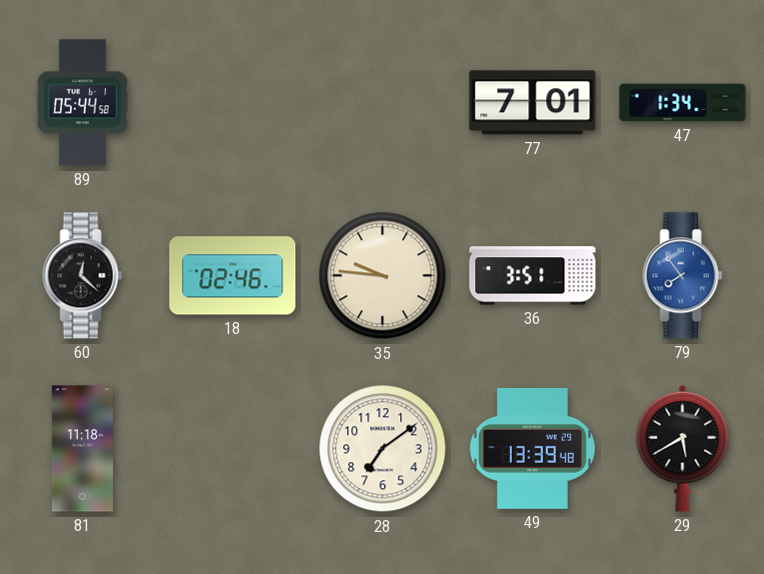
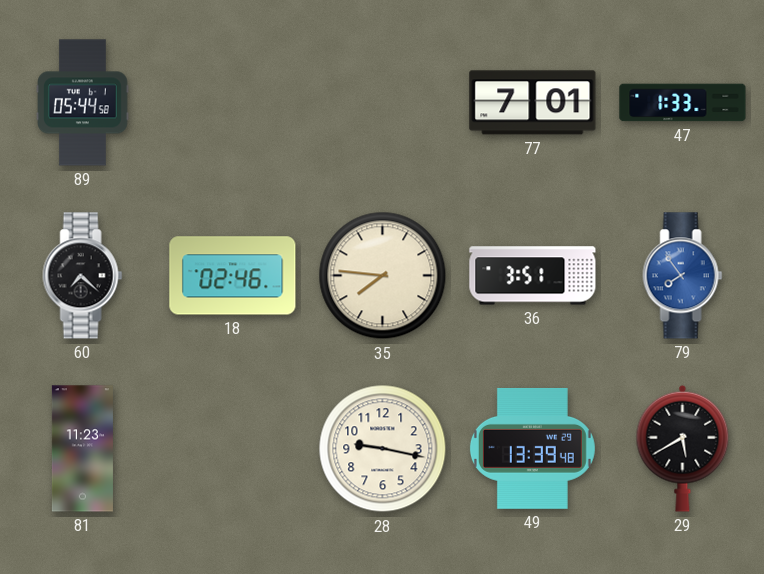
47: 1:34 -> 1:33 (683, 103)
60: 12:22 -> 7:22 (83, 276)
35: 9:46 -> 7:46 (383, 276)
81: 11:18 -> 11:23 (82, 449)
28: 7:09 -> 9:17 (383, 449)
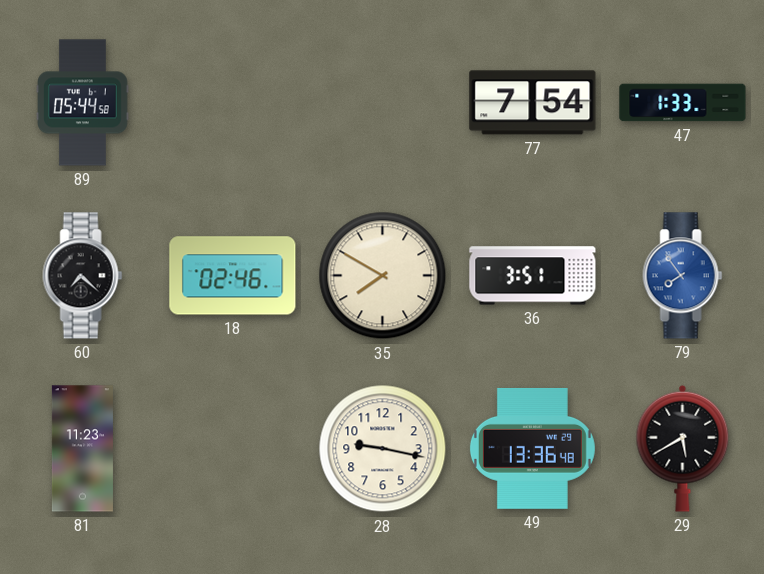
77: 7:01 -> 7:54 (533, 103)
35: 7:46 -> 7:50 (383, 276)
49: 13:39 -> 13:36 (532, 448)
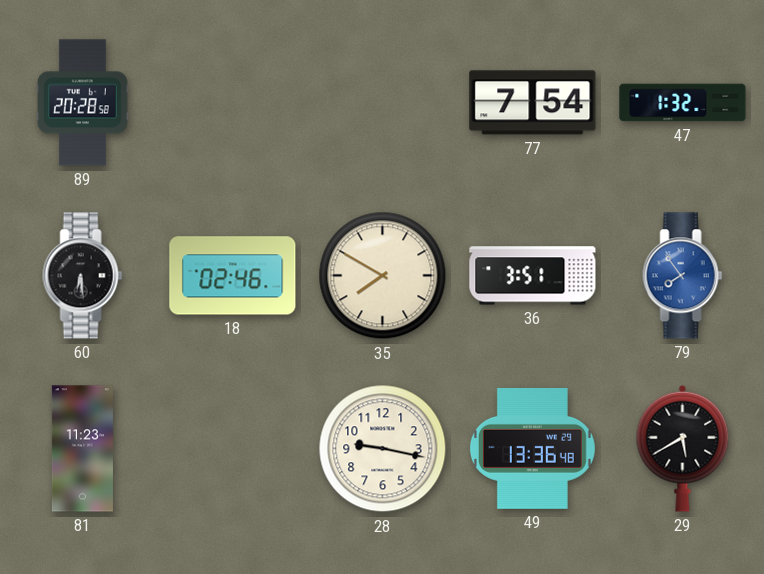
89: 05:44 -> 20:28 (83, 103)
47: 1:33 -> 1:32 (683, 103)
60: 7:22 -> 6:29 (83, 276)
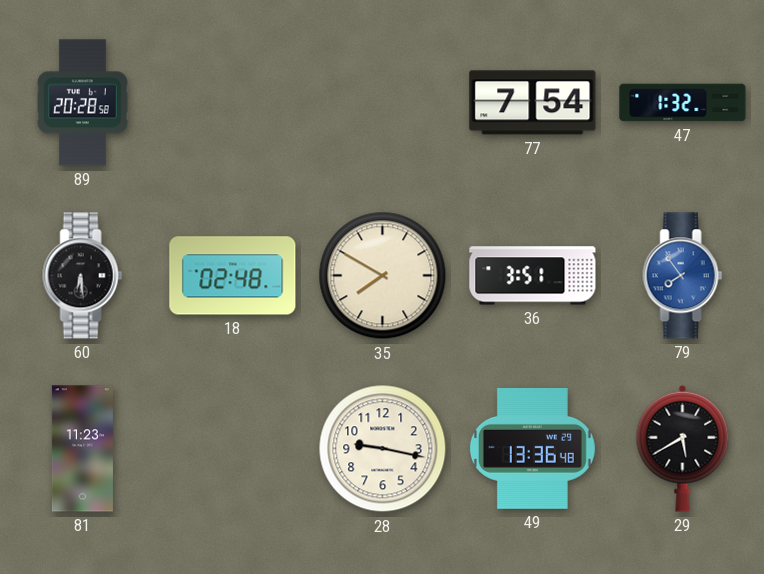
18: 02:46 -> 02:48 (233, 276)
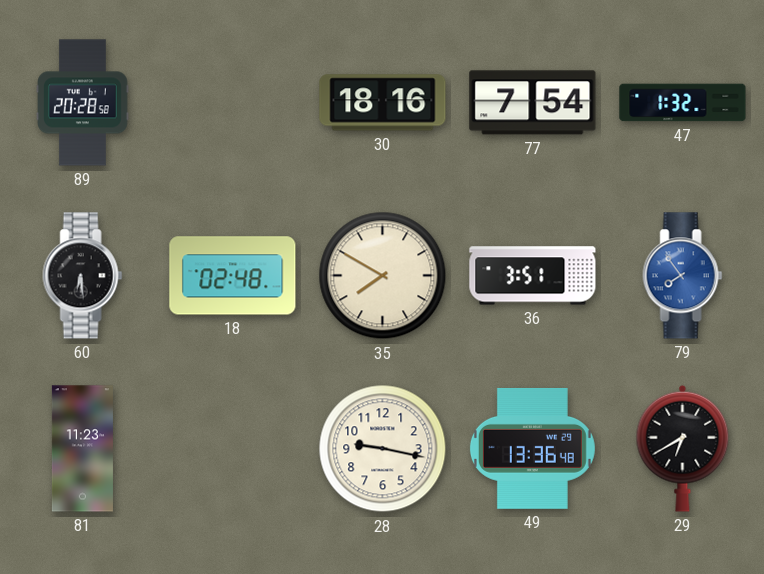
30: none -> 18:16 (383, 103)
29: 5:40 -> 6:40 (683, 448)
